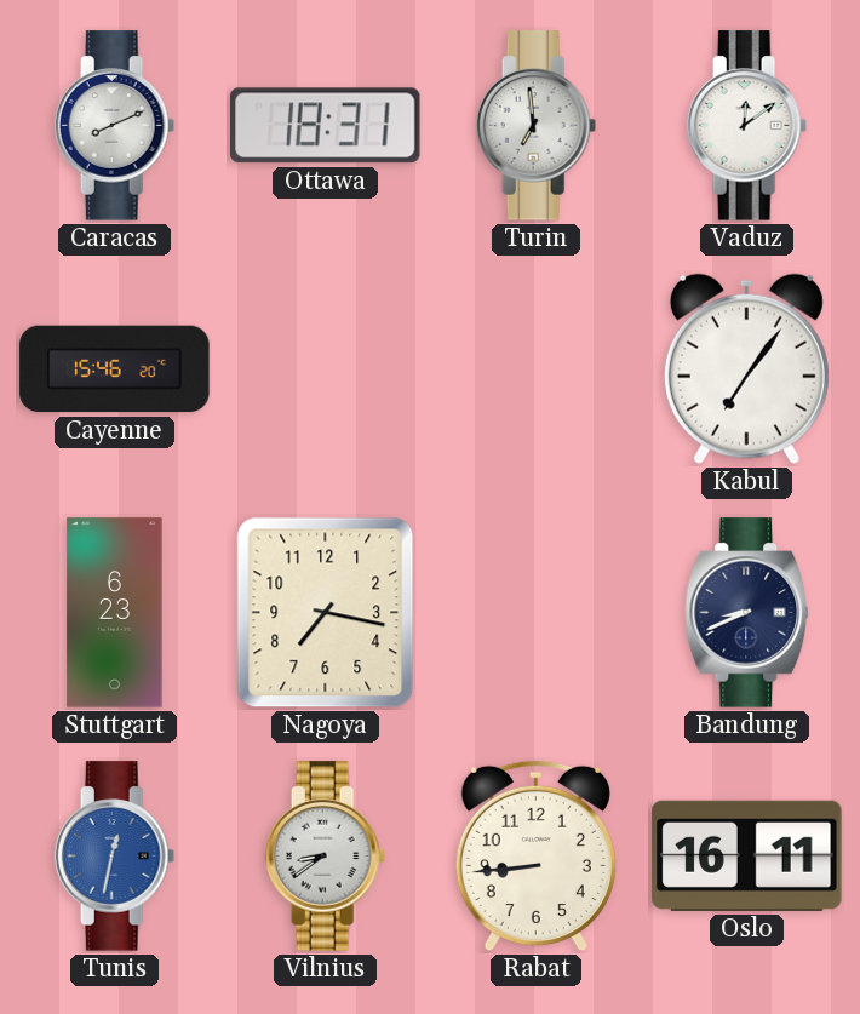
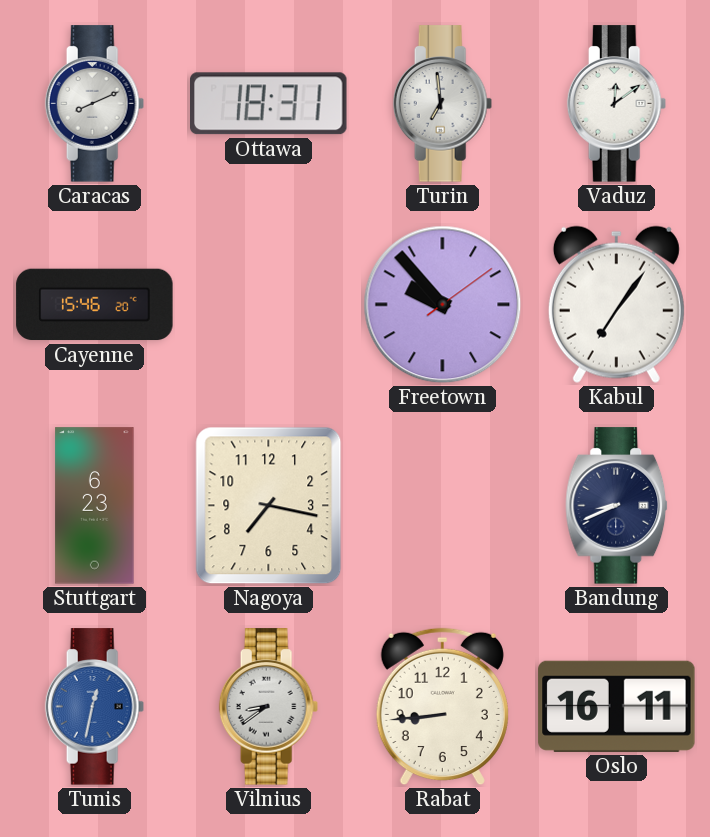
Freetown: none -> 9:53 (443, 305)
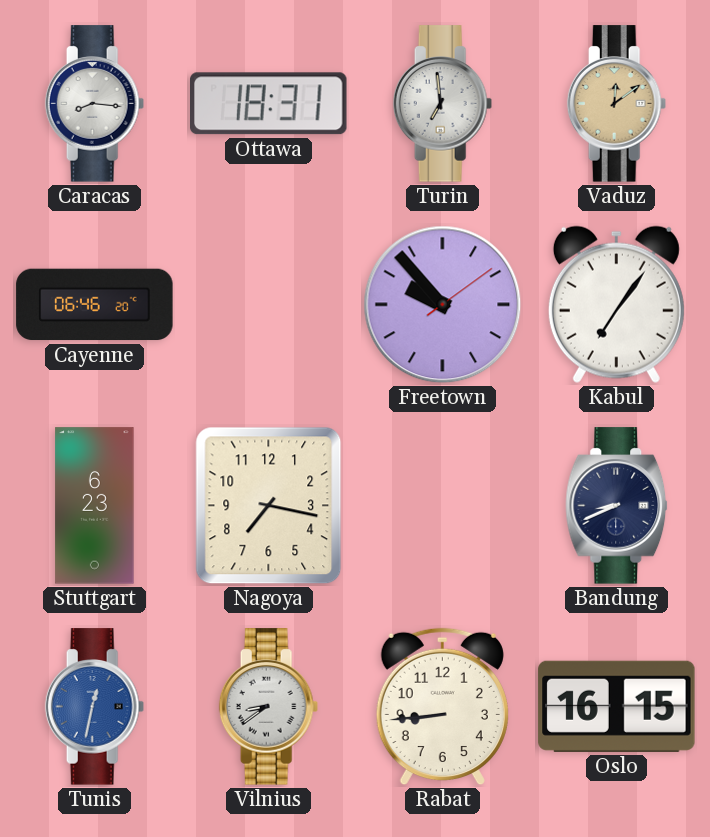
Caracas: 8:11 -> 8:16 (95, 104)
Vaduz dial: white -> champagne (617, 104)
Cayenne: 15:46 -> 06:46 (95, 305)
Oslo: 16:11 -> 16:15 (617, 706)
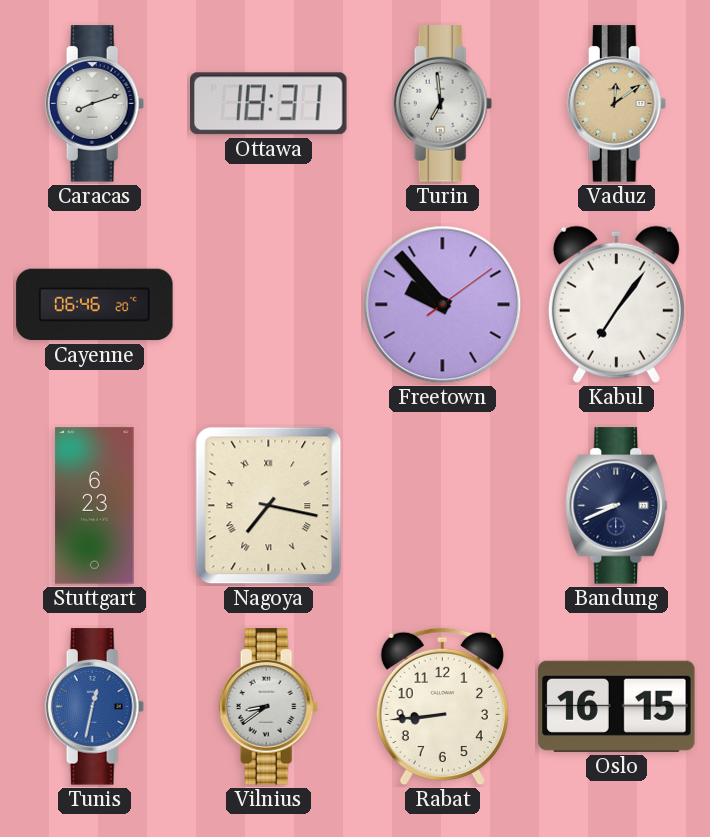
Caracas: 8:16 -> 8:12 (95, 104)
Nagoya numerals: Arabic -> Roman (269, 506)
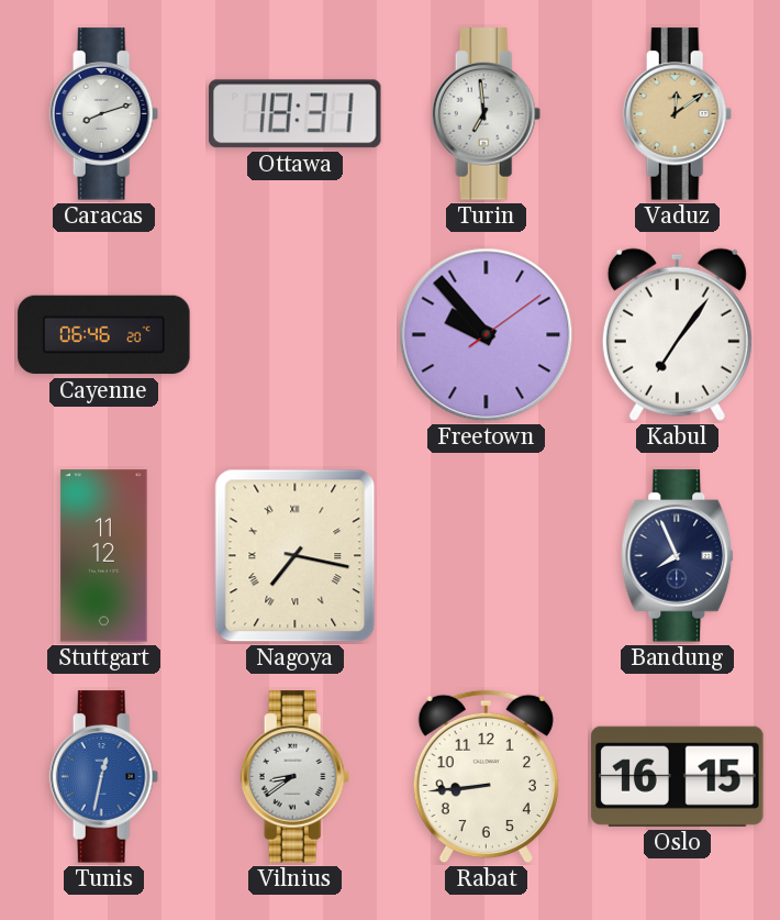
Stuttgart: 6:23 -> 11:12 (104, 556)
Bandung: 8:41 -> 7:56 (678, 556)
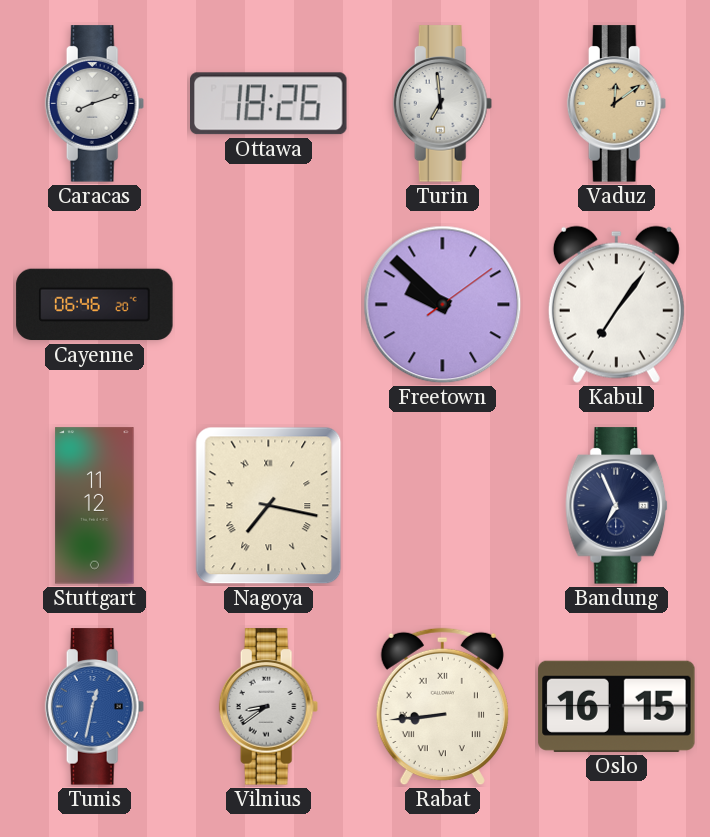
Ottawa: 18:31 -> 18:26 (269, 104)
Freetown: 9:53 -> 9:52 (443, 305)
Bandung: 7:56 -> 6:56 (617, 506)
Rabat numerals: Arabic -> Roman (442, 707)
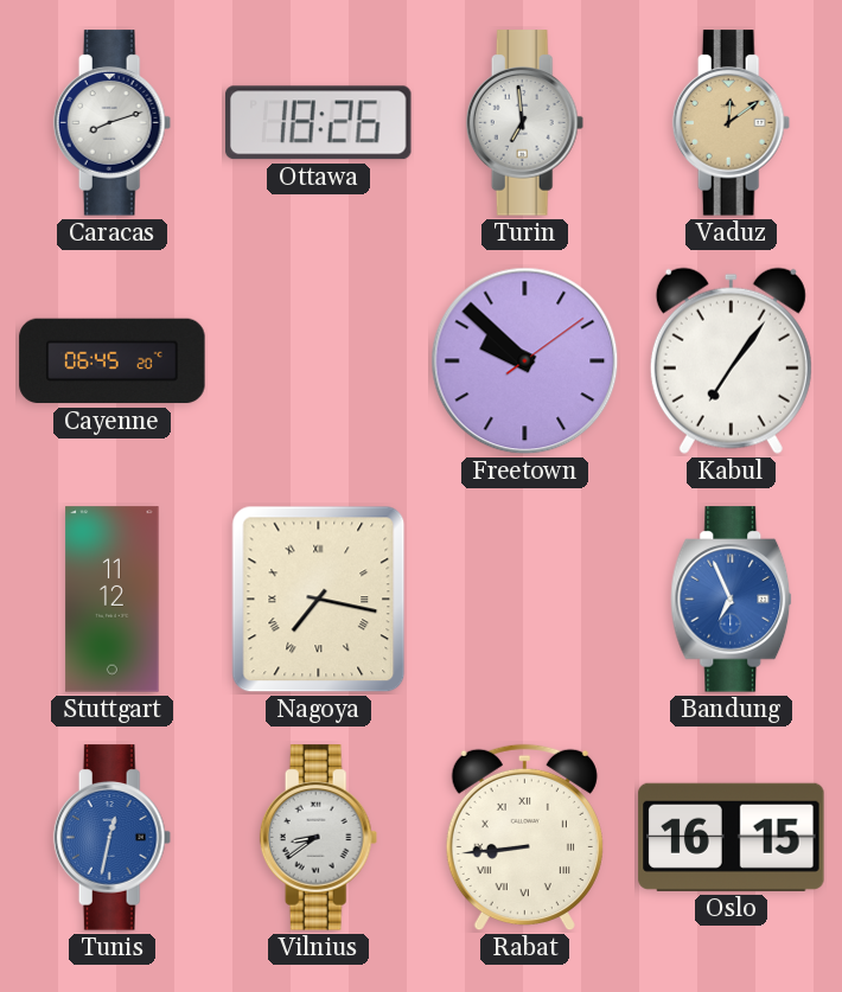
Cayenne: 06:46 -> 06:45 (113, 361)
Bandung dial: navy -> blue (732, 600)
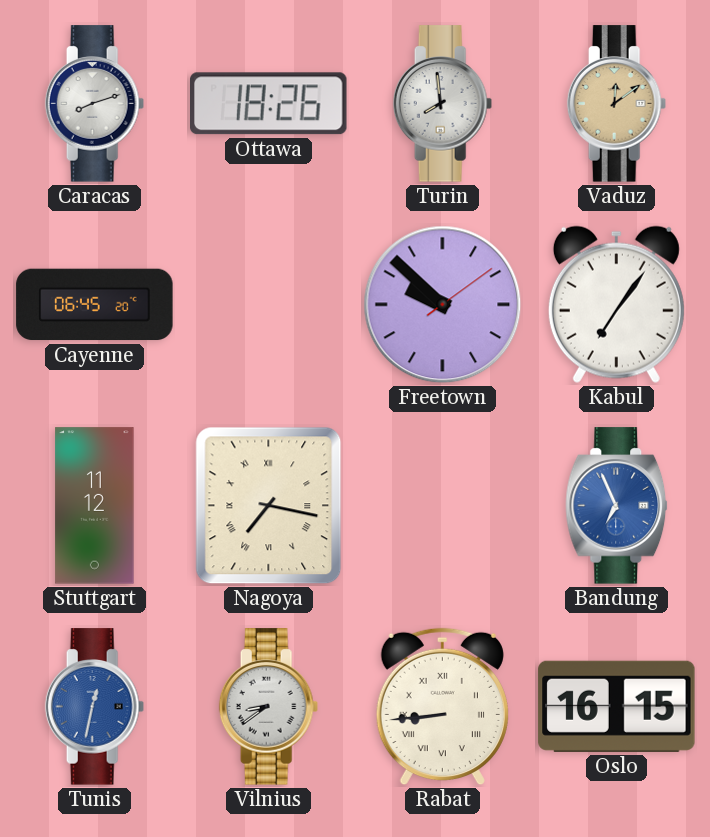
Turin: 6:59 -> 7:59 (443, 104)
